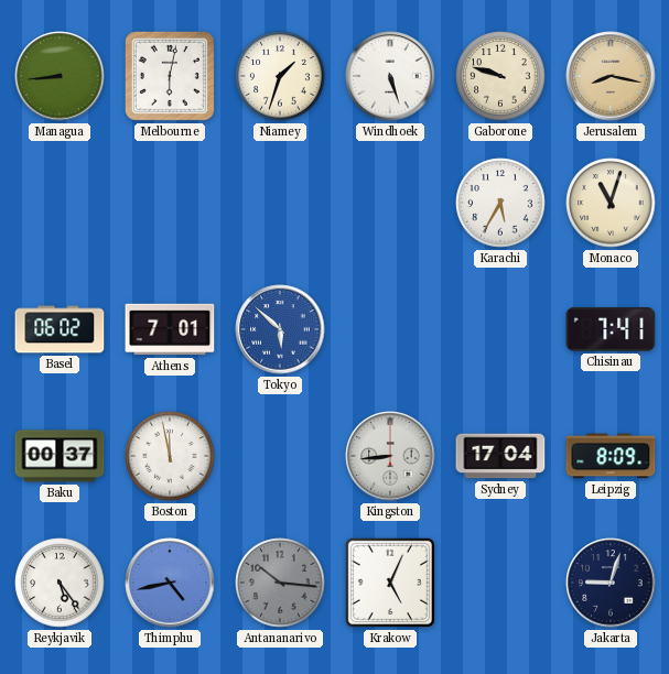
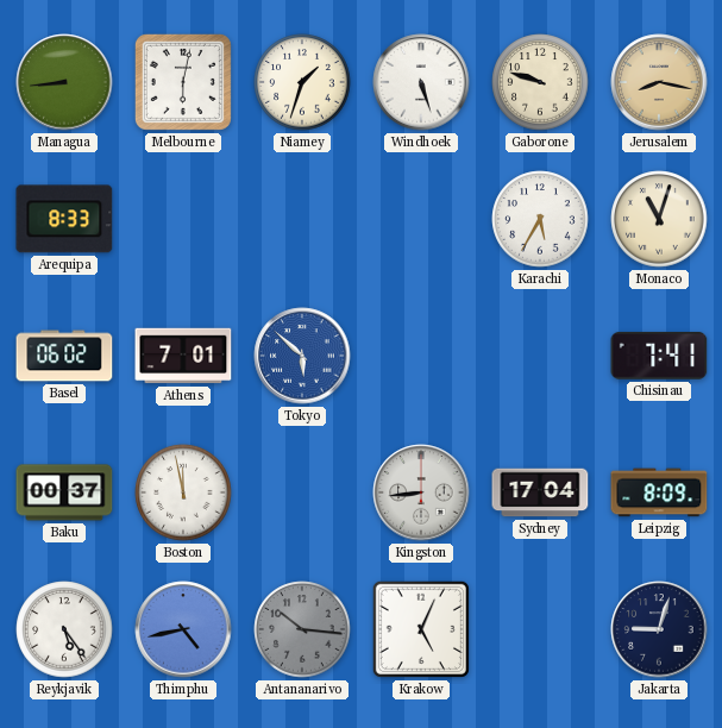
Arequipa: none -> 8:33 (64, 219)
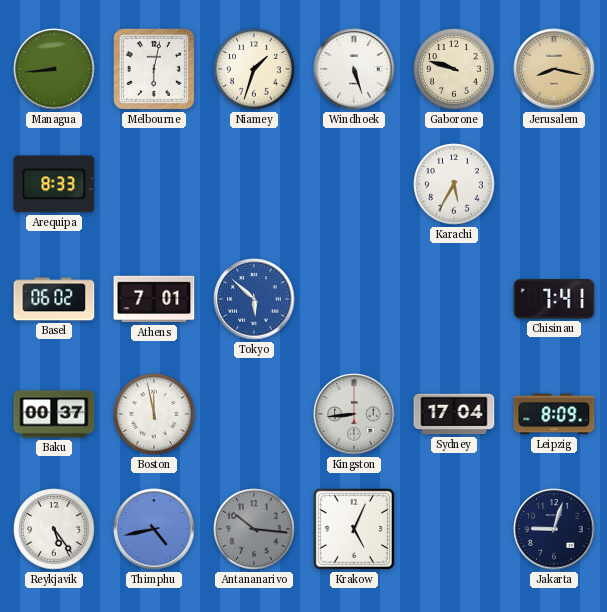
Monaco: 11:03 -> none (659, 219)
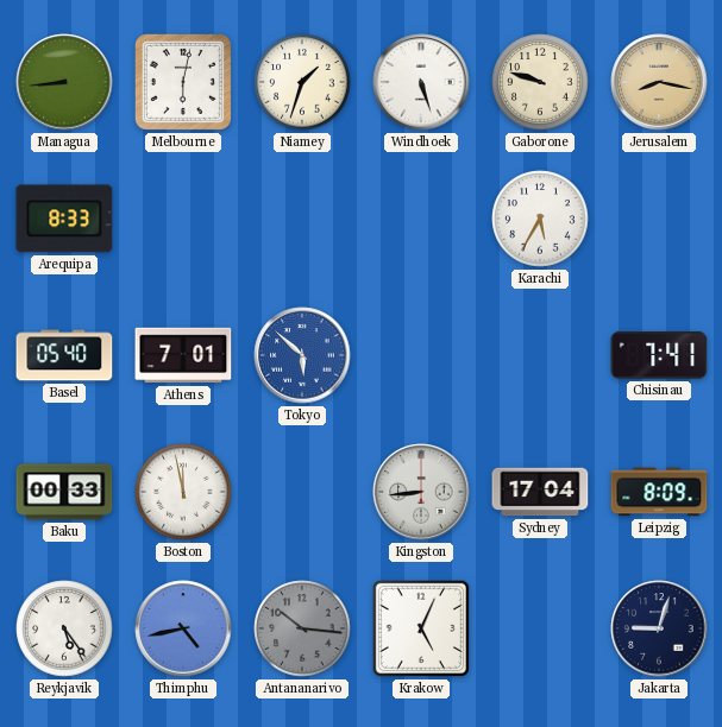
Basel: 06:02 -> 05:40 (64, 355)
Baku: 00:37 -> 00:33 (64, 492)
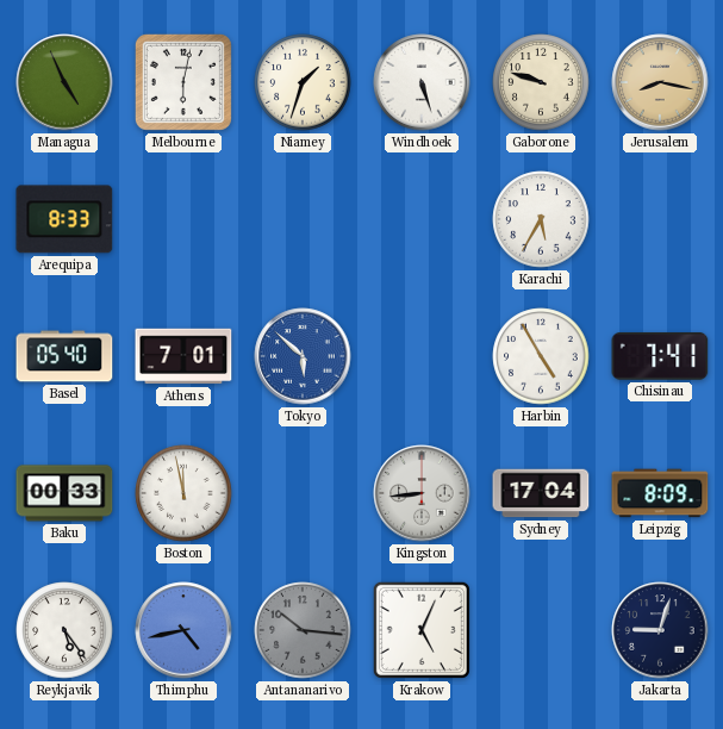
Managua: 8:44 -> 4:56 (64, 82)
Harbin: none -> 4:55 (541, 356)
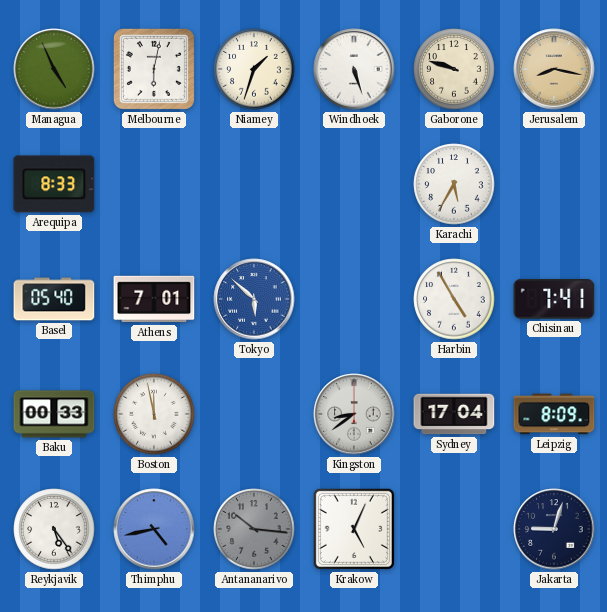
Kingston: 8:44 -> 8:39 (354, 414)
